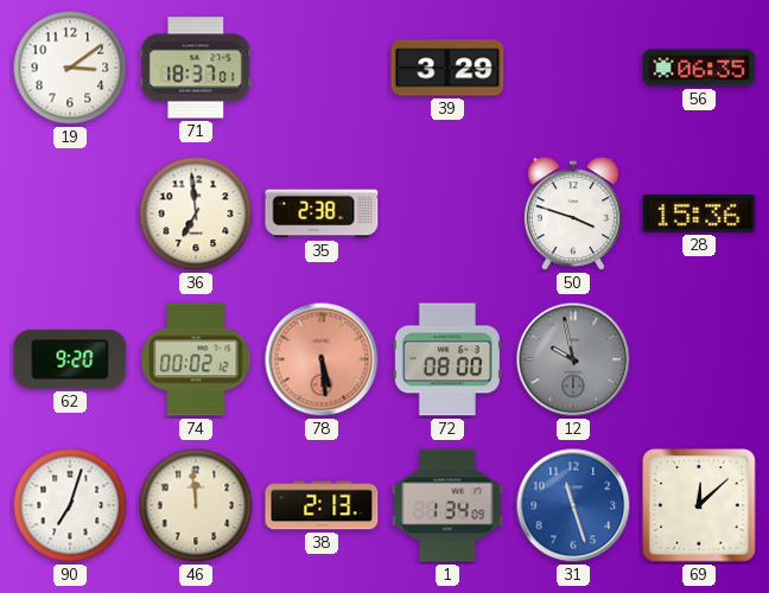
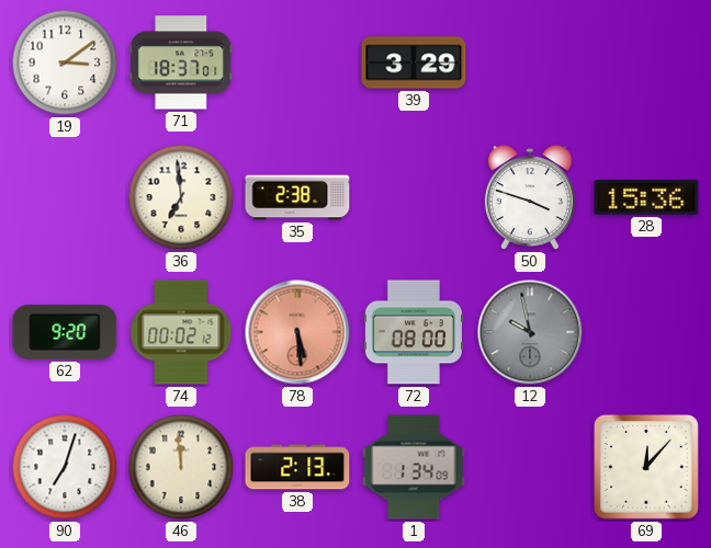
56: 06:35 -> none (699, 68)
31: 11:27 -> none (573, 505)
69: 12:08 -> 12:07 (647, 468)
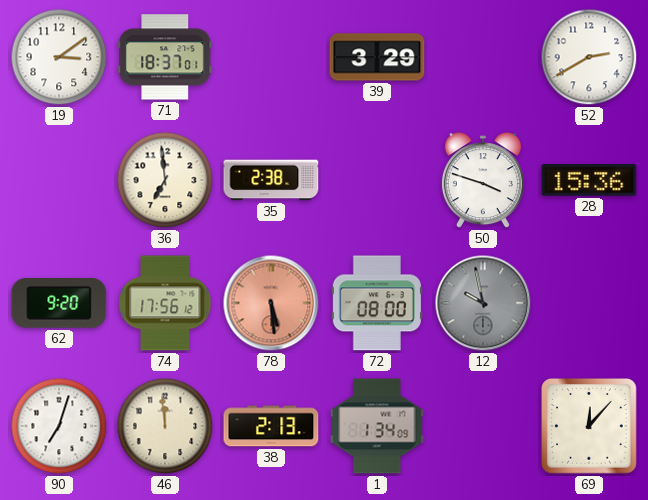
52: none -> 2:40 (589, 57)
74: 00:02 -> 17:56 (165, 303)
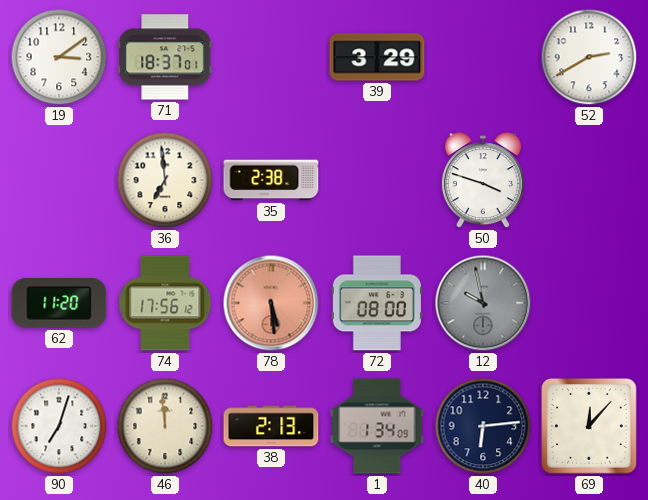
28: 15:36 -> none (589, 180)
62: 9:20 -> 11:20 (59, 303)
40: none -> 6:14 (483, 426)
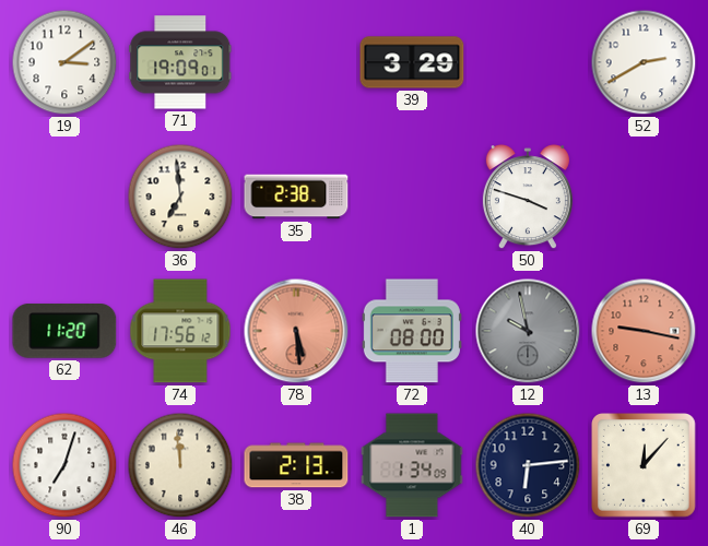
71: 18:37 -> 19:09 (180, 62)
13: none -> 9:17 (644, 331)
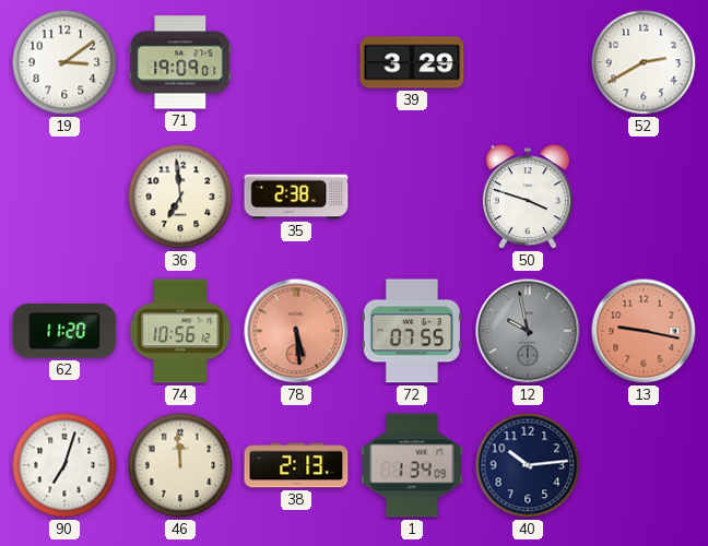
74: 17:56 -> 10:56 (180, 331)
72: 08:00 -> 07:55 (412, 331)
40: 6:14 -> 10:14 (528, 465)
69: 12:07 -> none (645, 466)
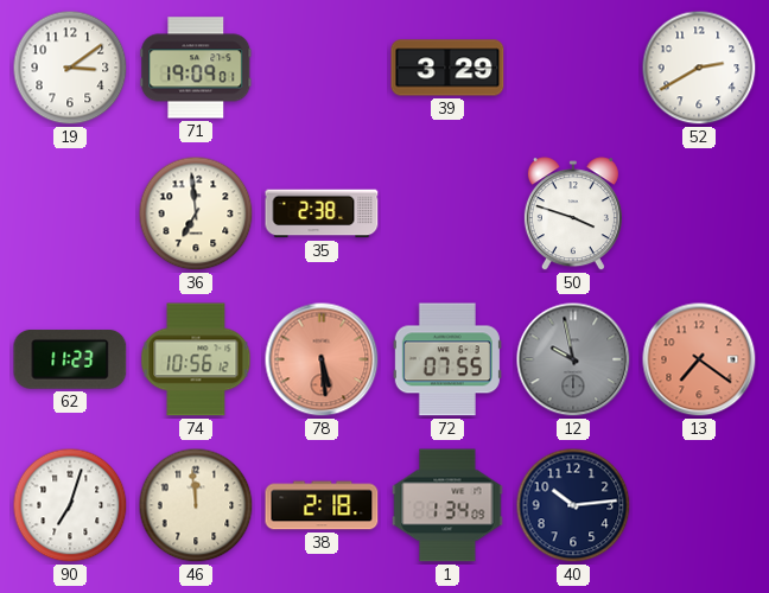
62: 11:20 -> 11:23 (70, 359)
13: 9:17 -> 7:21 (699, 359)
38: 2:13 -> 2:18 (322, 505)
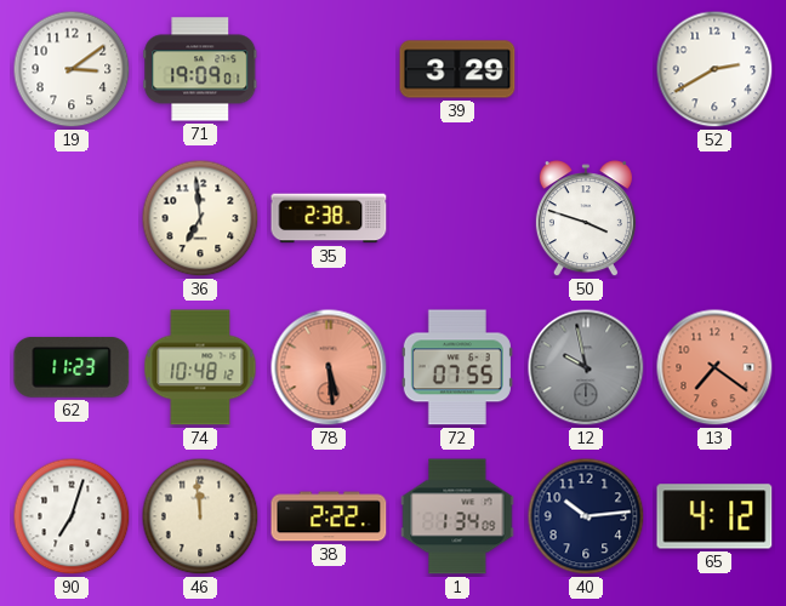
74: 10:56 -> 10:48 (200, 367)
38: 2:18 -> 2:22 (329, 516)
65: none -> 4:12 (714, 516)
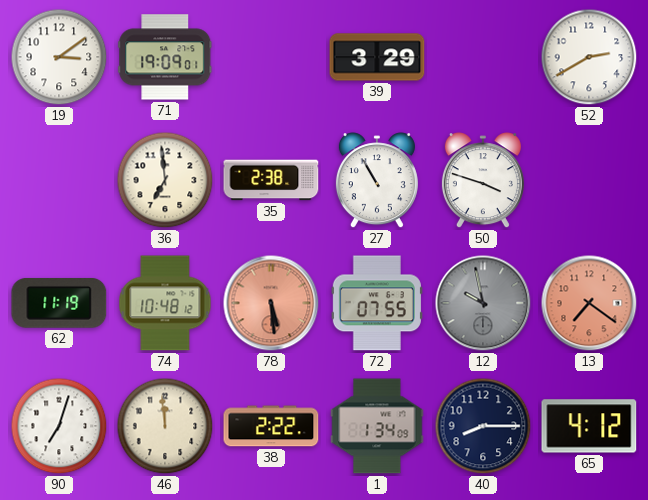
27: none -> 10:55 (377, 181)
62: 11:23 -> 11:19 (59, 303)
40: 10:14 -> 8:15 (483, 426)
